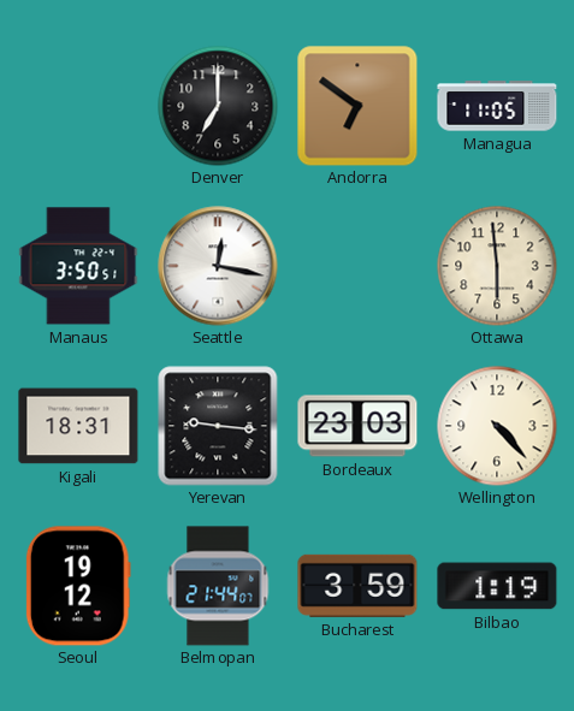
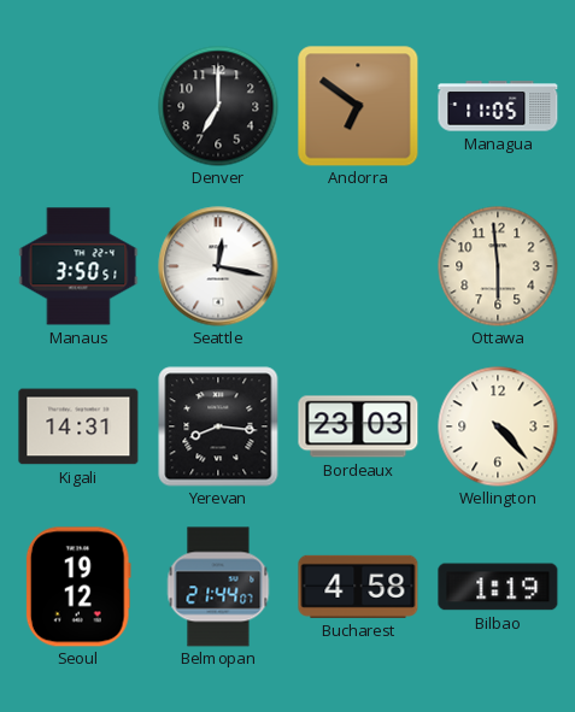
Kigali: 18:31 -> 14:31 (78, 426)
Yerevan: 9:16 -> 8:16 (218, 426)
Bucharest: 3:59 -> 4:58 (358, 587)
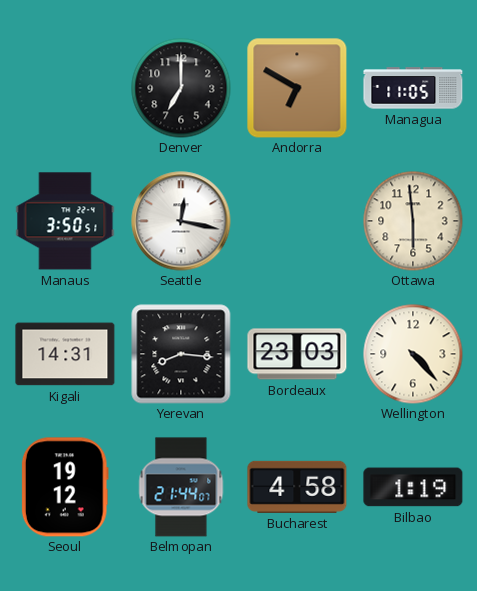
Andorra: 6:51 -> 6:50 (297, 88)
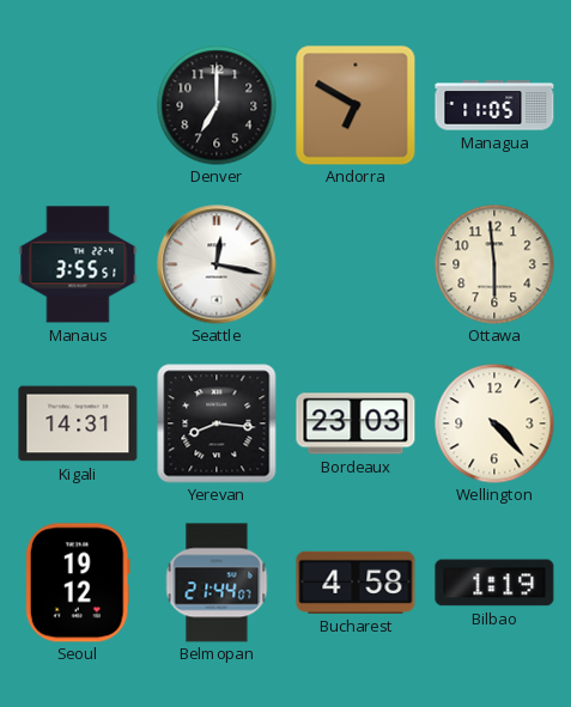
Manaus: 3:50 -> 3:55 (78, 264)
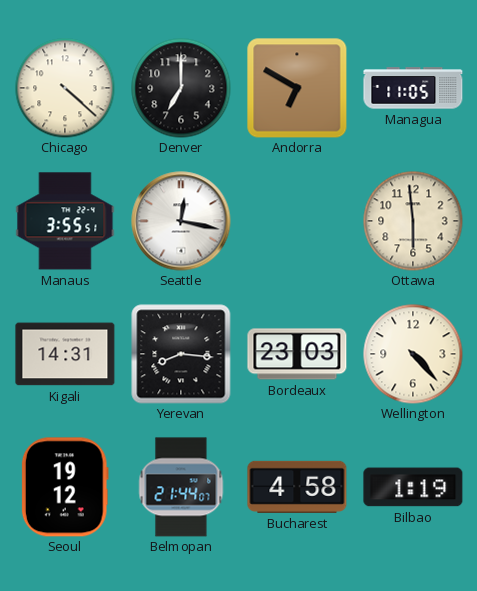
Chicago: none -> 4:22 (65, 88)
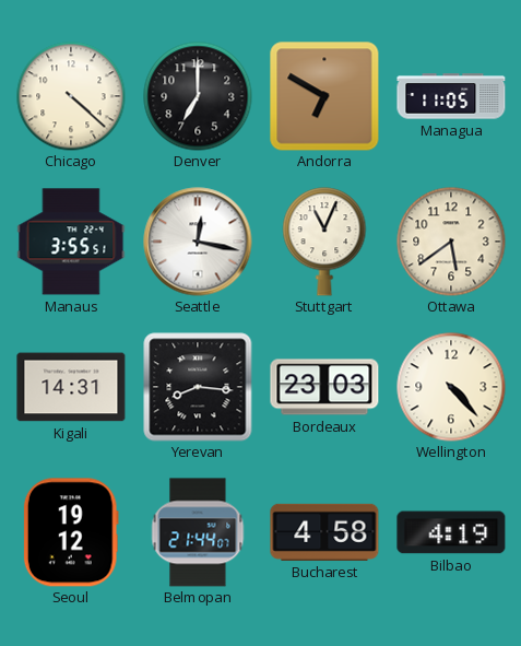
Stuttgart: none -> 11:04 (324, 242)
Ottawa: 5:59 -> 5:39 (451, 242)
Bilbao: 1:19 -> 4:19 (451, 532)
